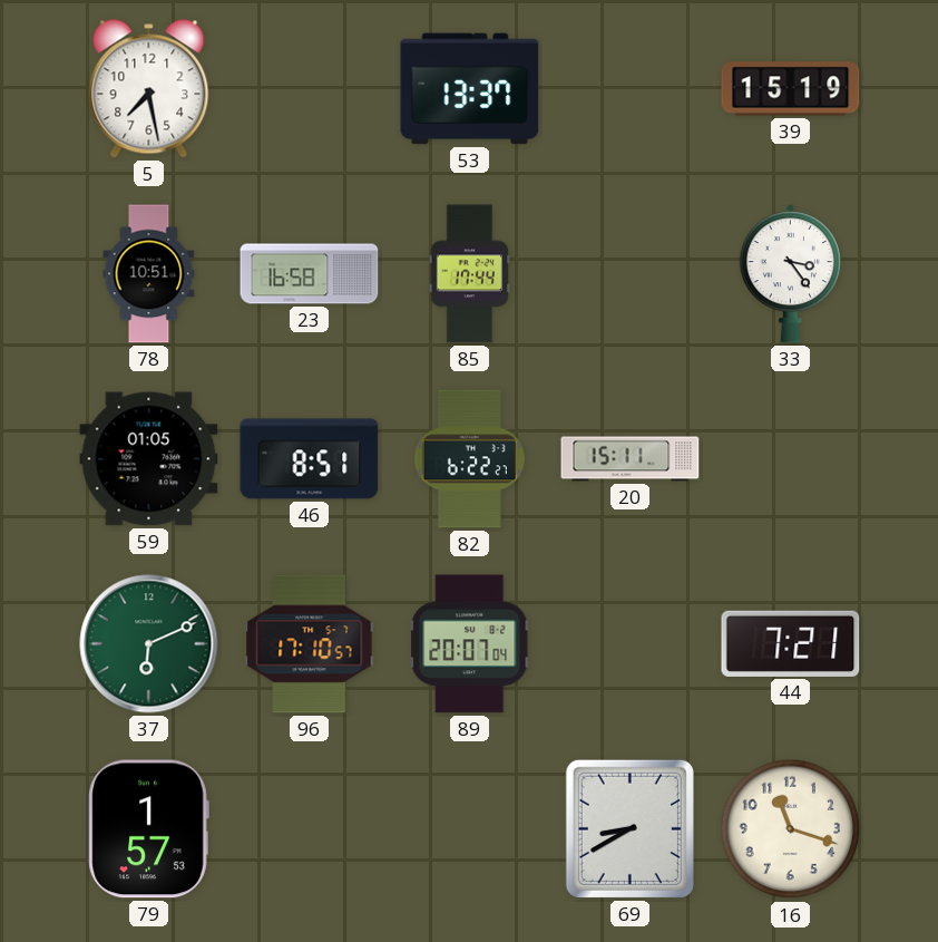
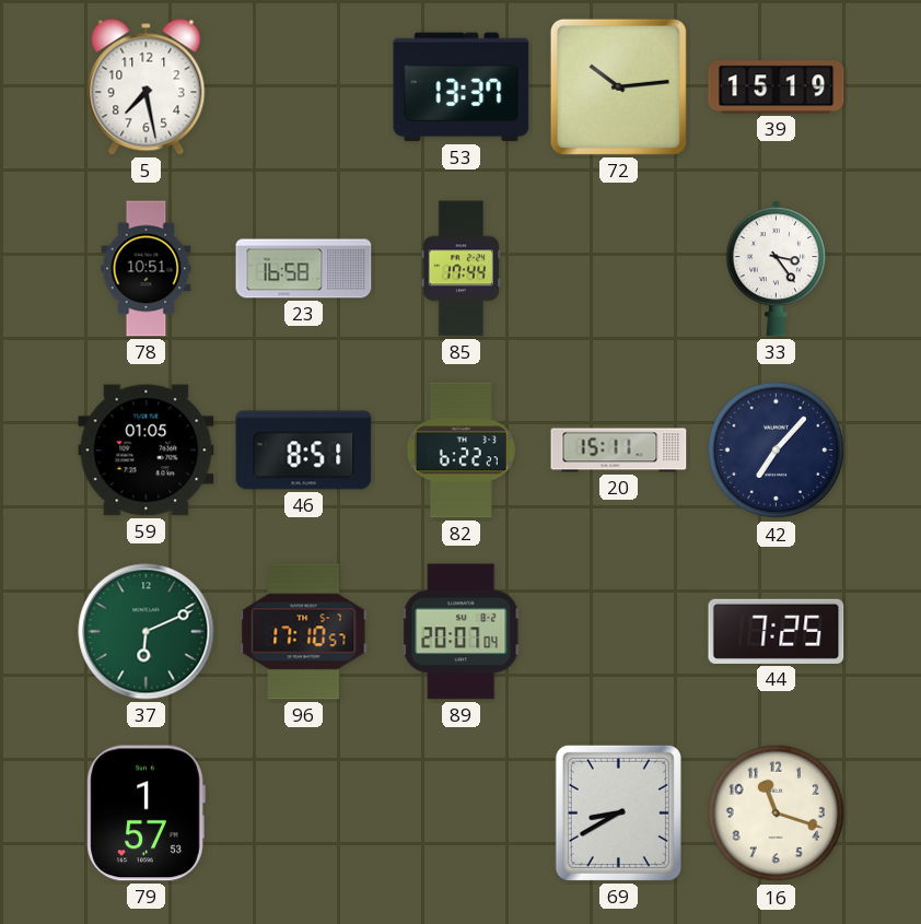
72: none -> 10:14 (618, 86)
42: none -> 7:07 (777, 451)
44: 7:21 -> 7:25 (777, 631)
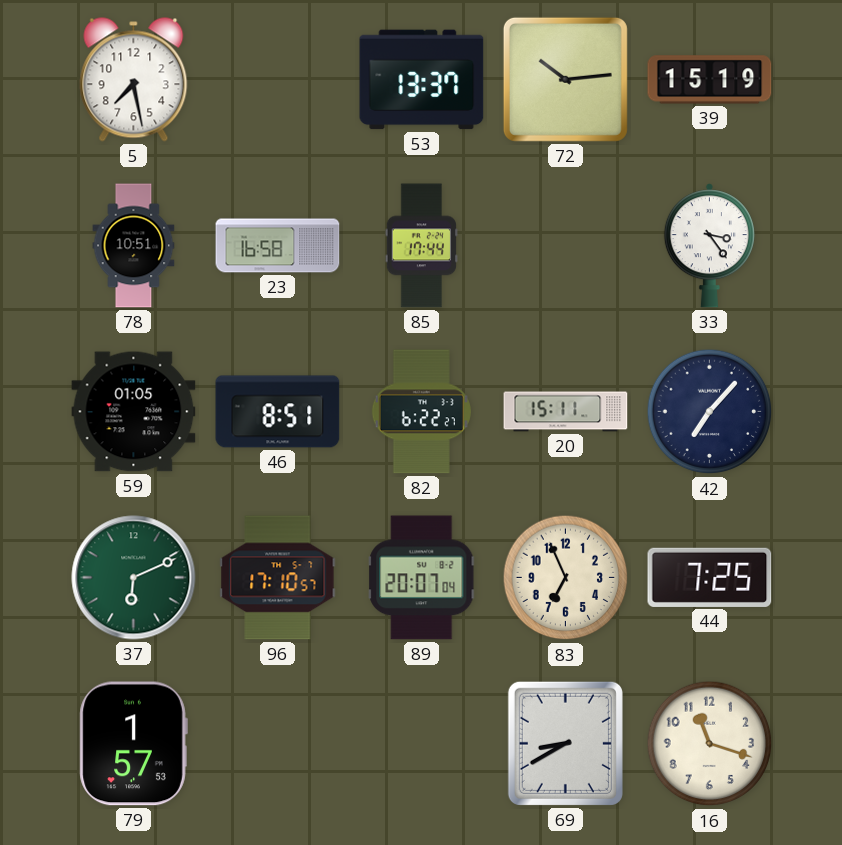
83: none -> 6:56 (566, 578)
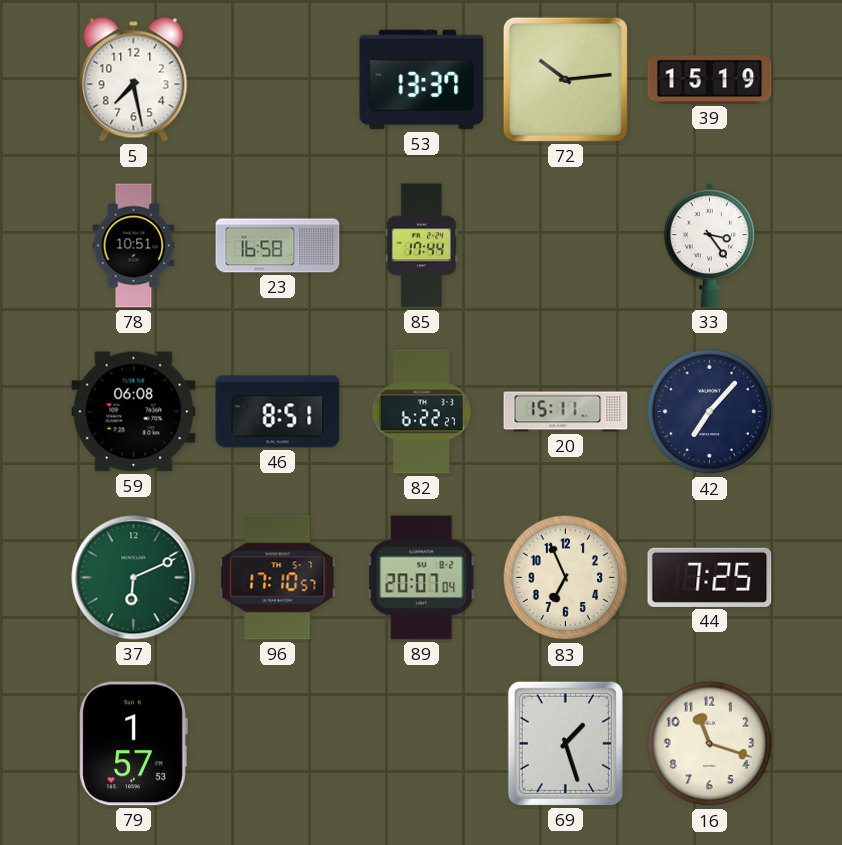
59: 01:05 -> 06:08 (134, 412)
69: 8:40 -> 1:27 (565, 743)
